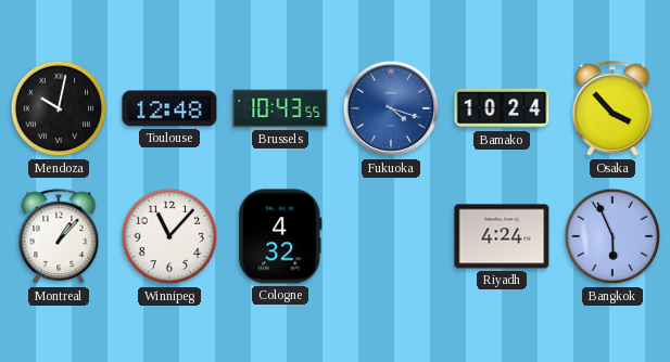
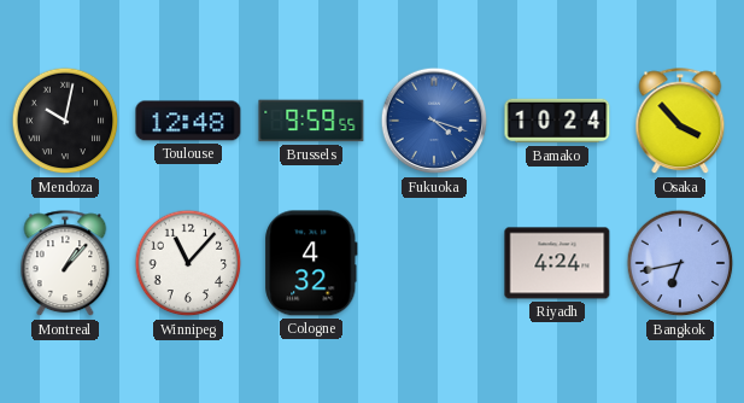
Brussels: 10:43 -> 9:59 (311, 121)
Bangkok: 5:56 -> 6:43 (680, 263)
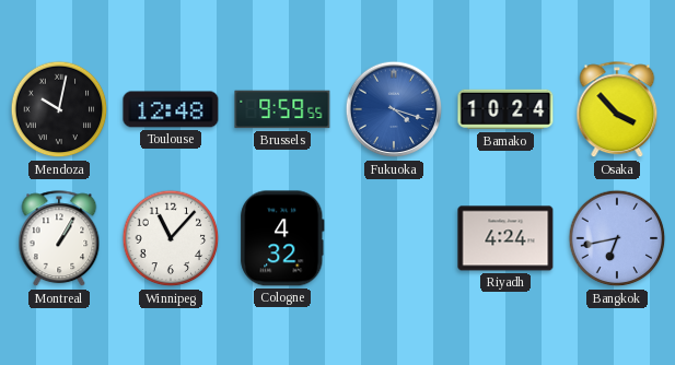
Montreal: 1:07 -> 1:05 (59, 239)
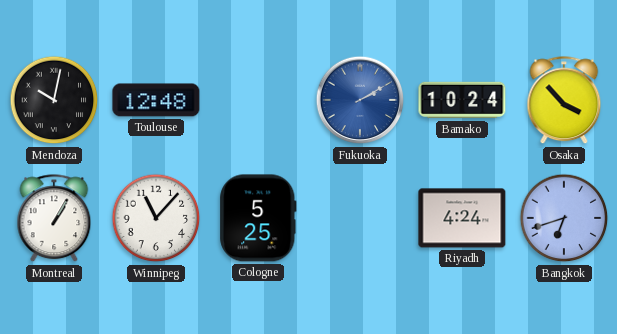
Brussels: 9:59 -> none (282, 109)
Fukuoka: 4:18 -> 2:10 (360, 100)
Cologne: 4:32 -> 5:25 (258, 218)
Bangkok: 6:43 -> 6:42 (564, 218)
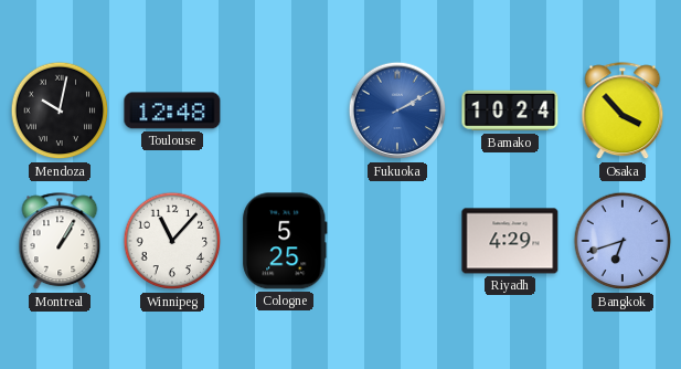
Riyadh: 4:24 -> 4:29 (510, 241)
